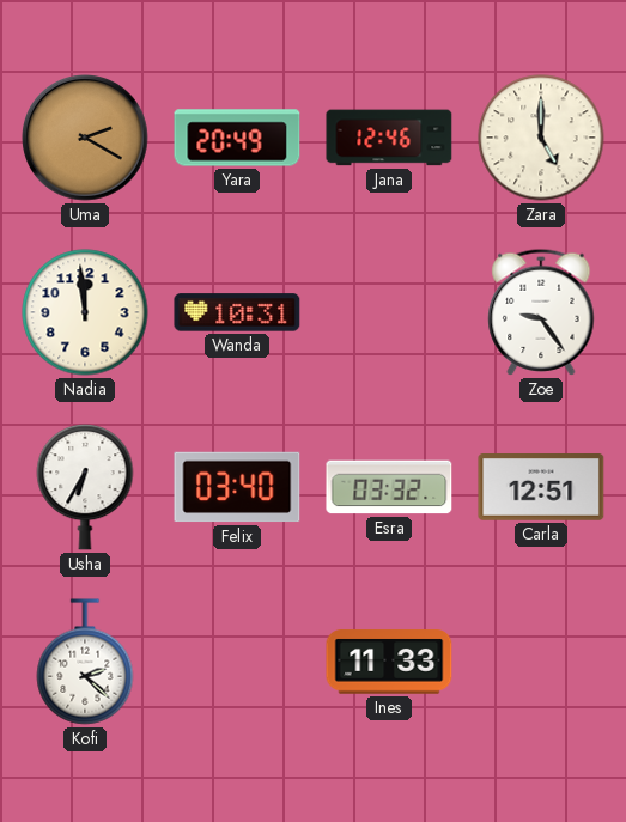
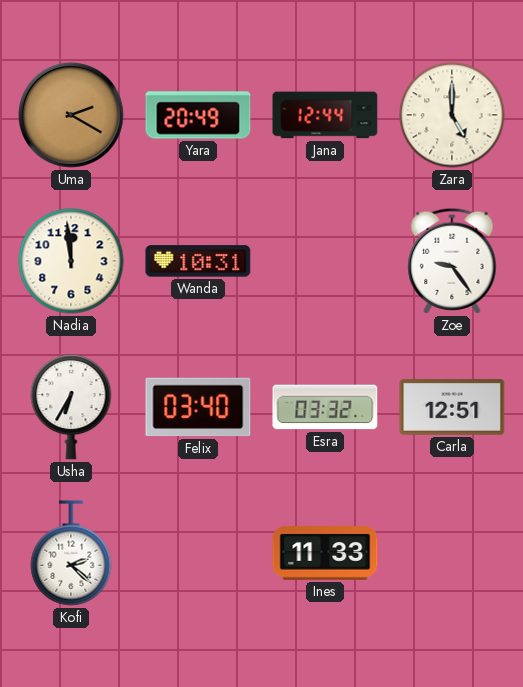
Jana: 12:46 -> 12:44 (325, 115)
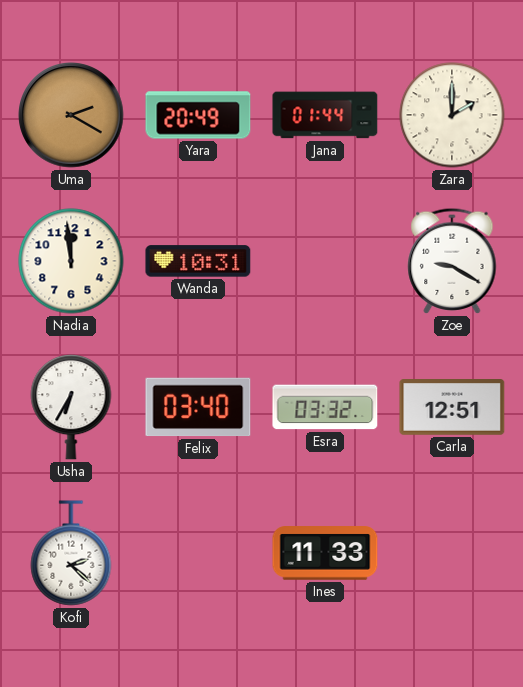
Jana: 12:44 -> 01:44 (325, 115)
Zara: 5:00 -> 2:00 (452, 115)
Zoe: 9:24 -> 9:20 (452, 261)
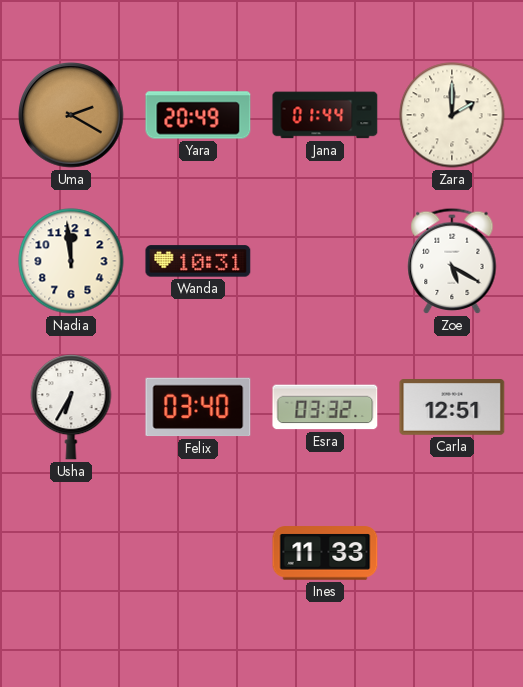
Zoe: 9:20 -> 5:20 (452, 261)
Kofi: 2:22 -> none (71, 553)
